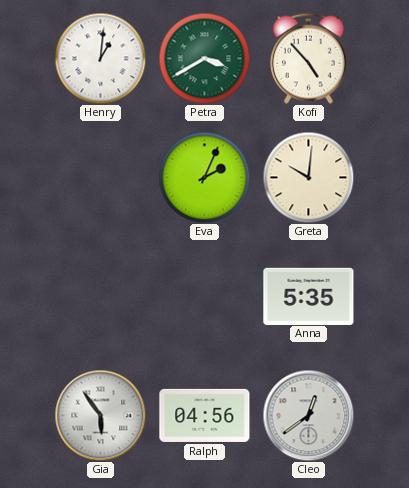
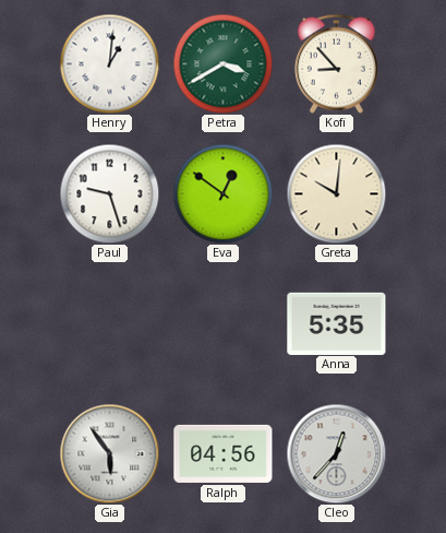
Kofi: 4:53 -> 8:53 (336, 63)
Paul: none -> 9:27 (109, 193)
Eva: 2:04 -> 12:51 (222, 193)
Cleo: 12:39 -> 12:37 (336, 453)
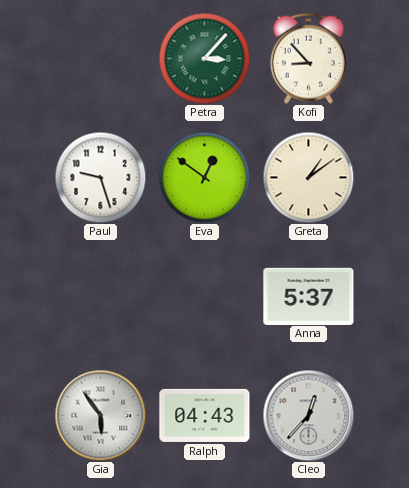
Henry: 1:01 -> none (109, 63)
Petra: 3:40 -> 3:07 (204, 58)
Greta: 10:01 -> 1:09 (308, 177)
Anna: 5:35 -> 5:37 (309, 296)
Ralph: 04:56 -> 04:43 (205, 415)
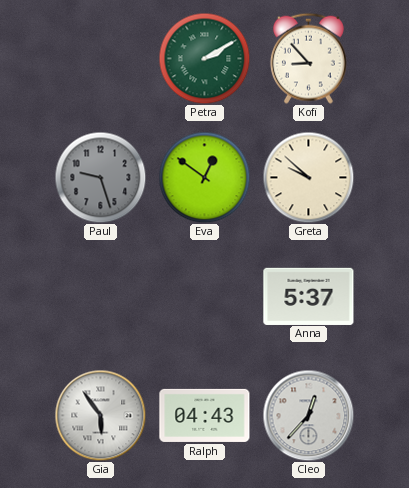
Petra: 3:07 -> 2:10 (204, 58)
Paul dial: white -> grey (100, 177)
Greta: 1:09 -> 9:52 (308, 177)
